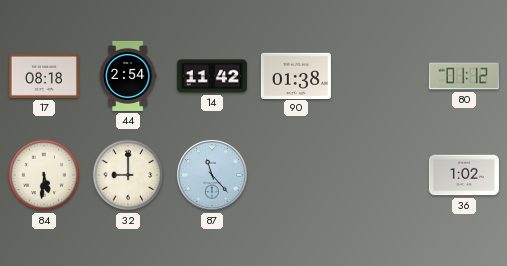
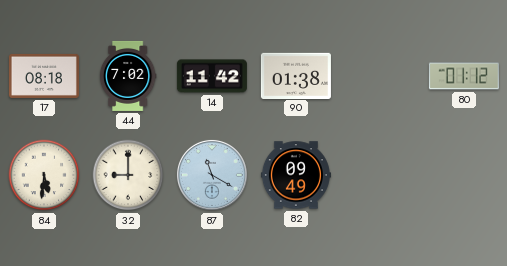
44: 2:54 -> 7:02 (128, 76)
87: 11:23 -> 11:20 (212, 175)
82: none -> 09:49 (296, 175)
36: 1:02 -> none (464, 175)
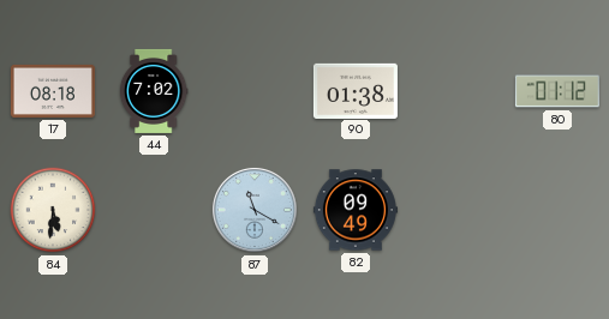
14: 11:42 -> none (212, 76)
32: 9:00 -> none (128, 175)
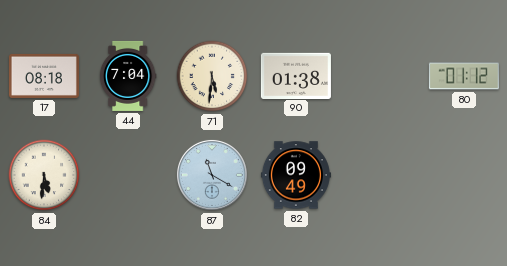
44: 7:02 -> 7:04 (128, 76)
71: none -> 5:31 (212, 76)
